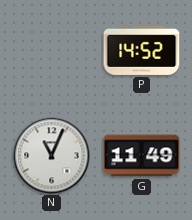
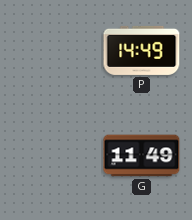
P: 14:52 -> 14:49 (142, 50)
N: 11:04 -> none (52, 156)
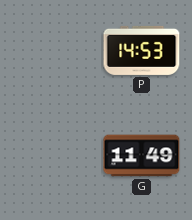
P: 14:49 -> 14:53 (142, 50)
